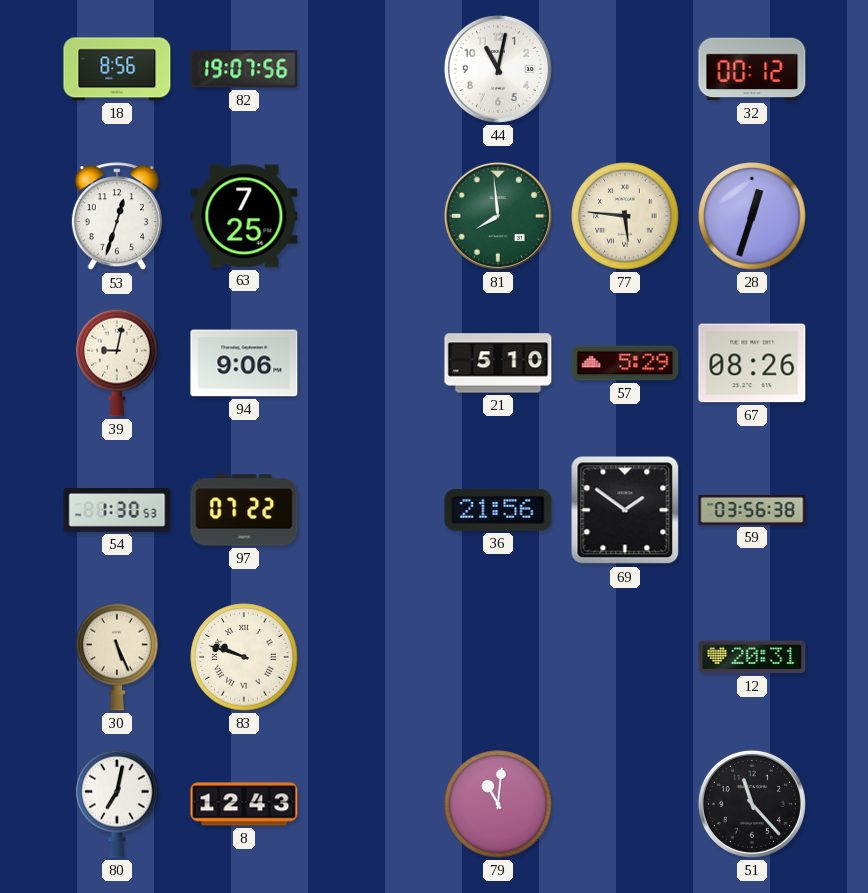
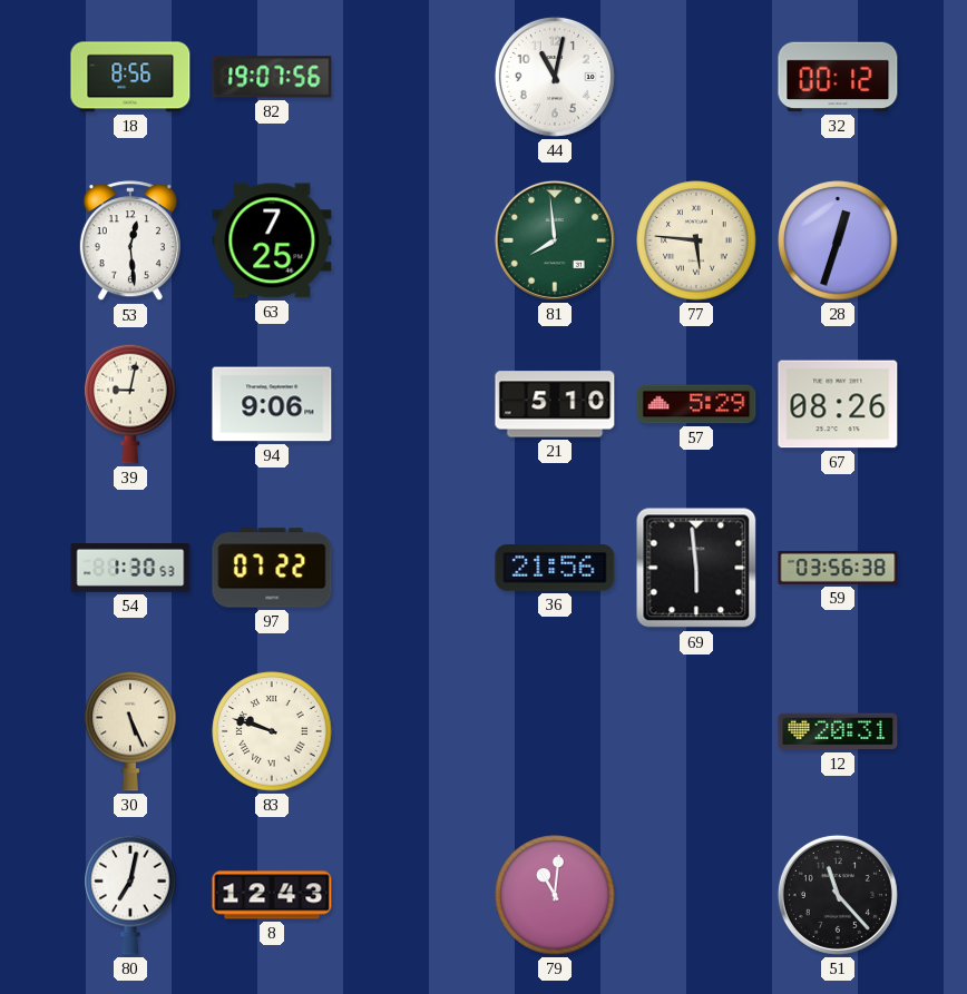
53: 12:33 -> 12:29 (130, 242)
69: 1:51 -> 5:59 (696, 568)
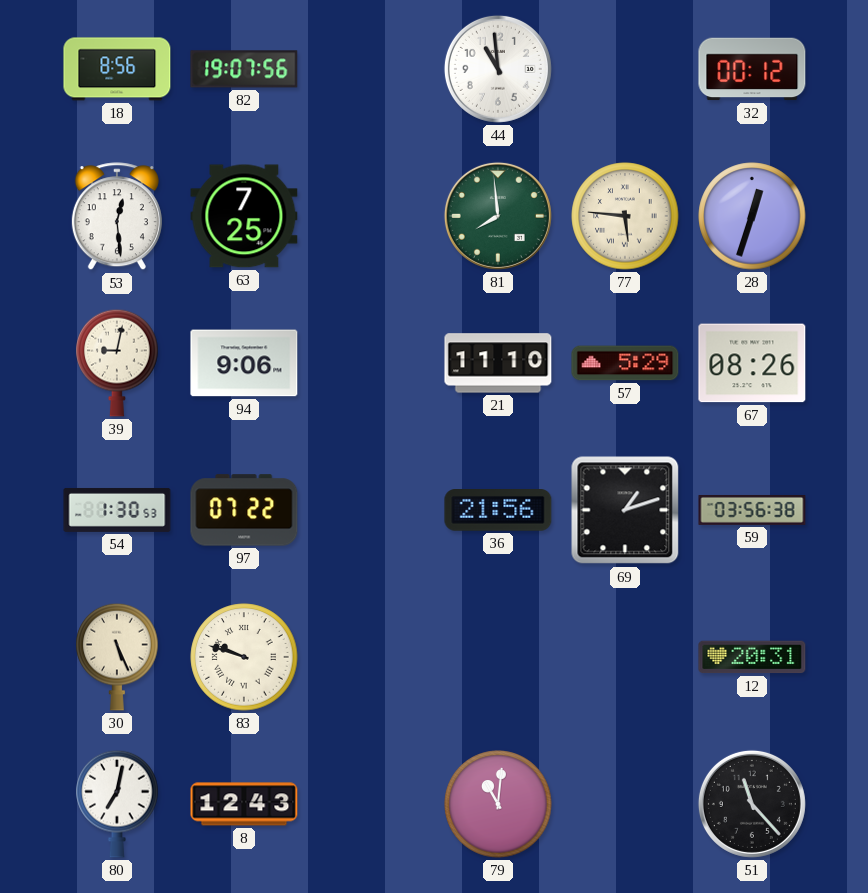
44: 11:02 -> 10:59 (498, 69)
21: 5:10 -> 11:10 (498, 363)
69: 5:59 -> 1:12 (625, 510)
